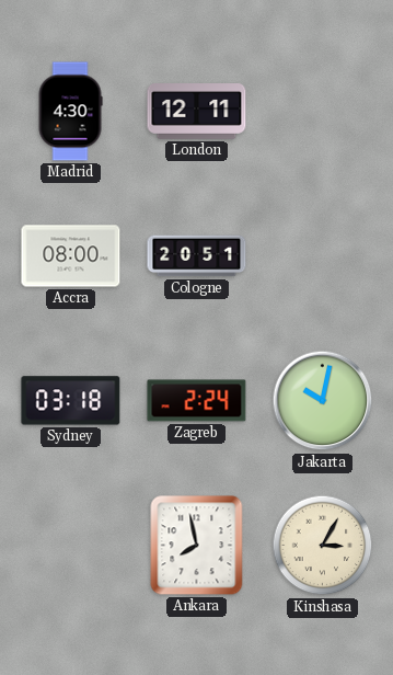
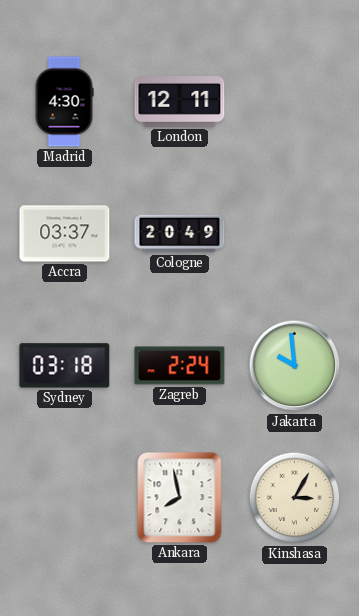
Accra: 08:00 -> 03:37 (65, 234)
Cologne: 20:51 -> 20:49 (180, 234)
Jakarta: 10:02 -> 9:59 (295, 366)
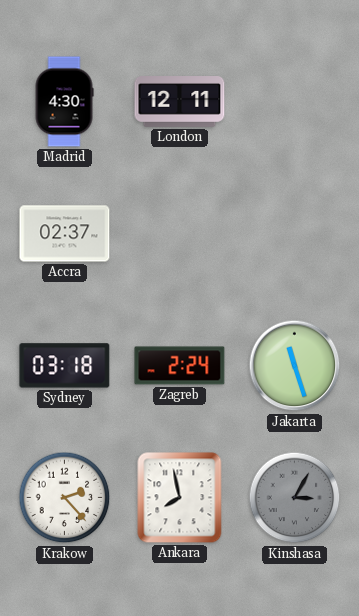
Accra: 03:37 -> 02:37 (65, 234)
Cologne: 20:49 -> none (180, 234)
Jakarta: 9:59 -> 11:27 (295, 366)
Krakow: none -> 2:23 (65, 498)
Kinshasa dial: cream -> grey (295, 498)
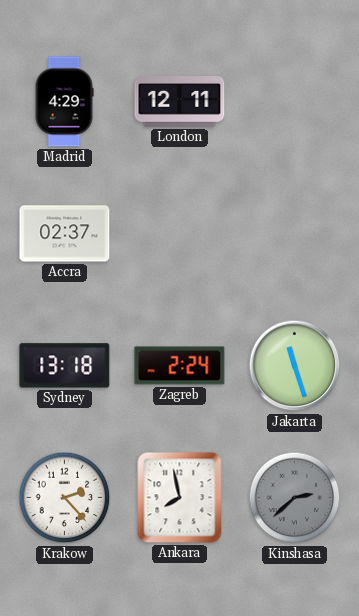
Madrid: 4:30 -> 4:29 (64, 102)
Sydney: 03:18 -> 13:18 (65, 366)
Kinshasa: 3:05 -> 2:38 (295, 498)
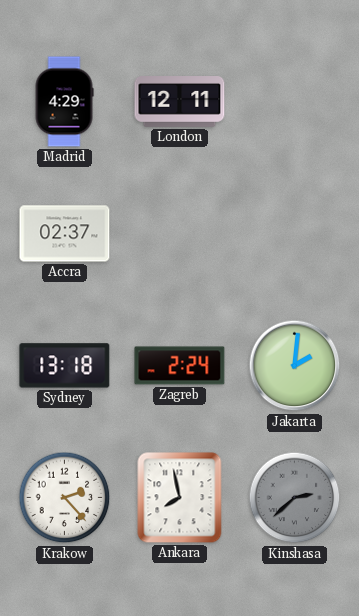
Jakarta: 11:27 -> 2:01 (295, 366)
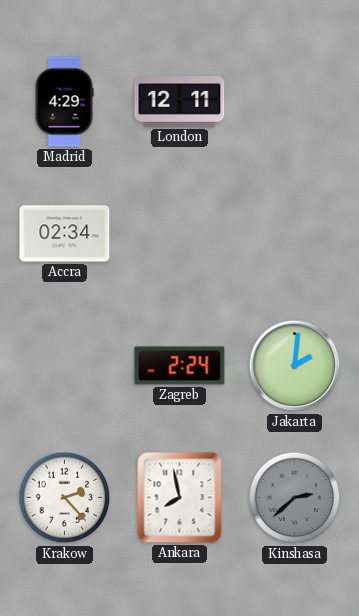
Accra: 02:37 -> 02:34 (65, 234)
Sydney: 13:18 -> none (65, 366)
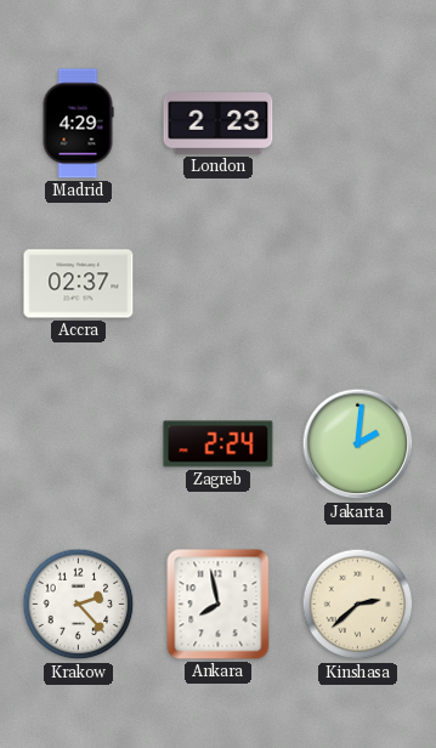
London: 12:11 -> 2:23 (219, 124)
Accra: 02:34 -> 02:37 (79, 284)
Kinshasa dial: grey -> cream (358, 605)
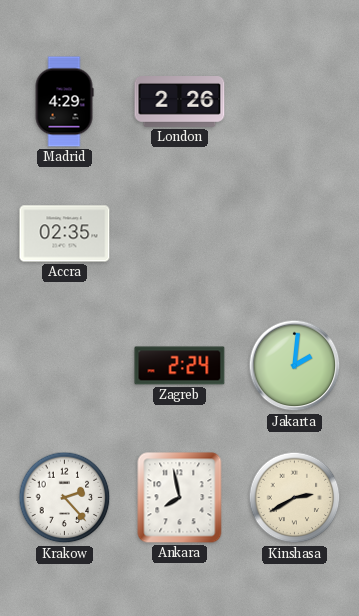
London: 2:23 -> 2:26 (180, 102)
Accra: 02:37 -> 02:35 (65, 234)
Kinshasa: 2:38 -> 2:40 (295, 498)
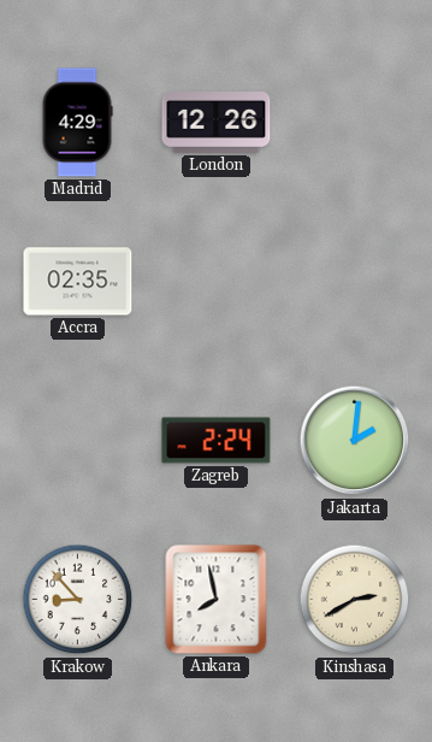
London: 2:26 -> 12:26 (217, 123)
Krakow: 2:23 -> 8:53 (78, 600)
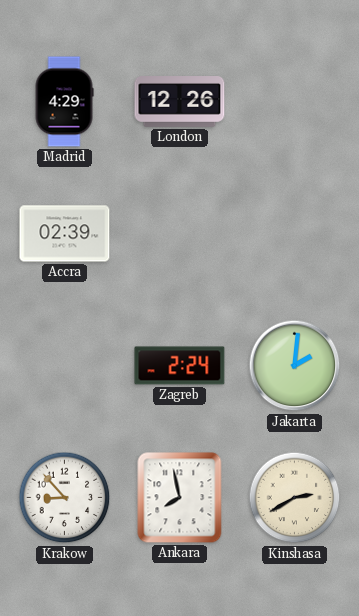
Accra: 02:35 -> 02:39 (65, 234)
